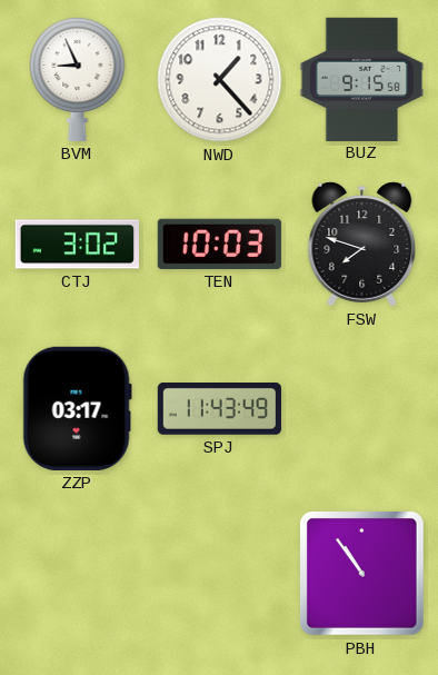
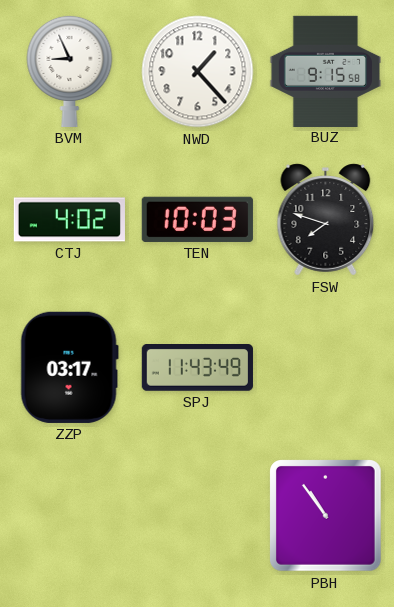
CTJ: 3:02 -> 4:02 (69, 220)
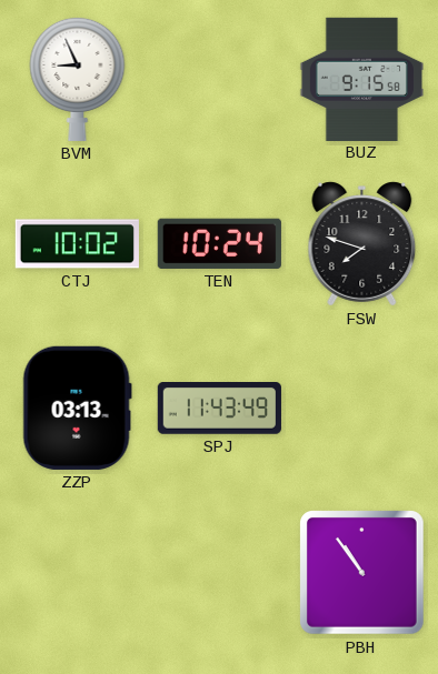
NWD: 1:23 -> none (198, 72)
CTJ: 4:02 -> 10:02 (77, 244)
TEN: 10:03 -> 10:24 (219, 243)
ZZP: 03:17 -> 03:13 (77, 408)
